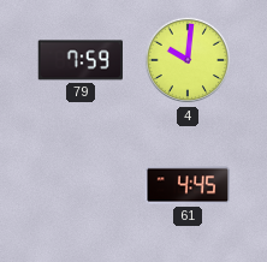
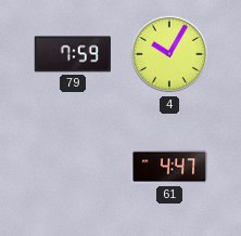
4: 10:01 -> 10:05 (169, 54)
61: 4:45 -> 4:47 (169, 167)
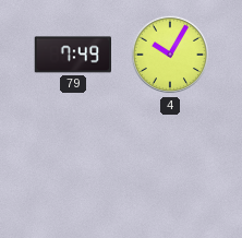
79: 7:59 -> 7:49 (72, 55)
61: 4:47 -> none (169, 167)
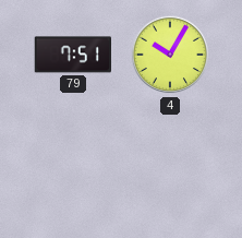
79: 7:49 -> 7:51 (72, 55)
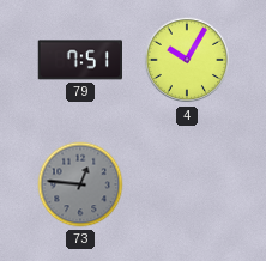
73: none -> 12:46 (80, 184)
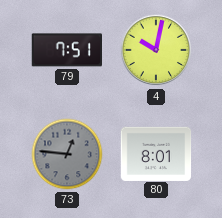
4: 10:05 -> 10:02 (156, 50)
80: none -> 8:01 (156, 153)
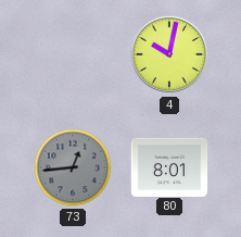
79: 7:51 -> none (66, 50)
73: 12:46 -> 12:44 (73, 167)
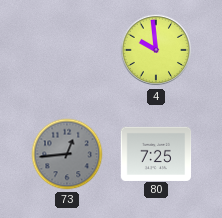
4: 10:02 -> 9:59 (156, 50)
80: 8:01 -> 7:25 (156, 153)
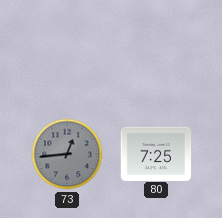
4: 9:59 -> none (156, 50)
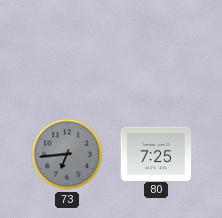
73: 12:44 -> 6:44 (67, 154)
